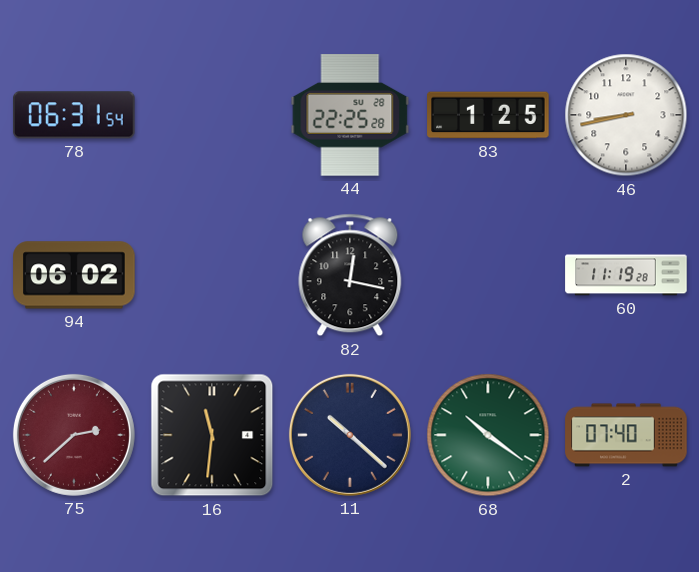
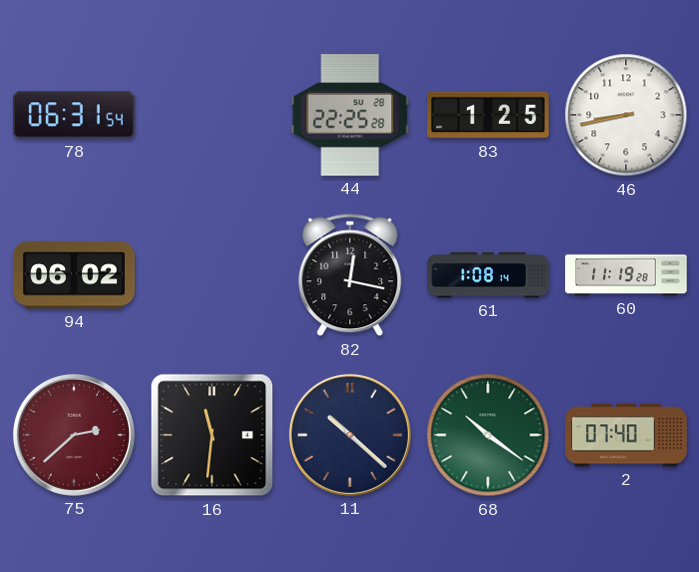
61: none -> 1:08 (488, 275)
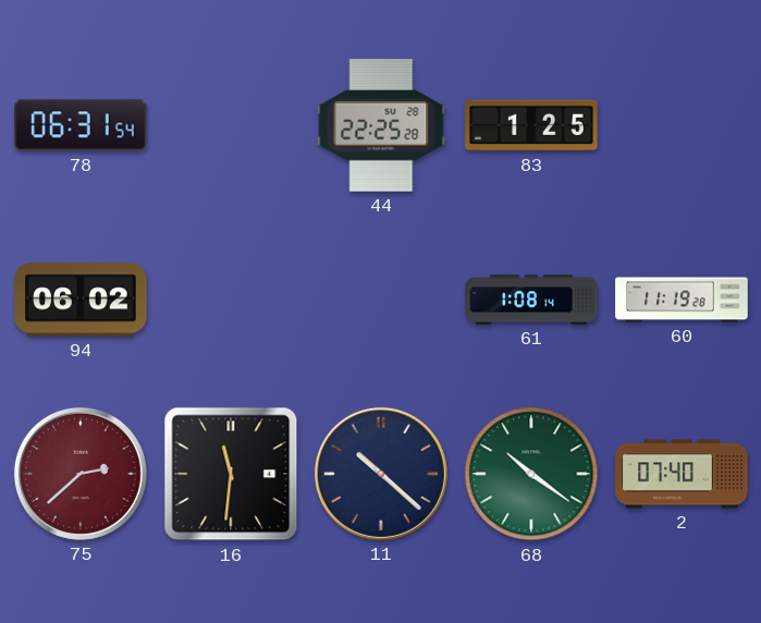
46: 8:43 -> none (626, 115)
82: 12:17 -> none (350, 275)
